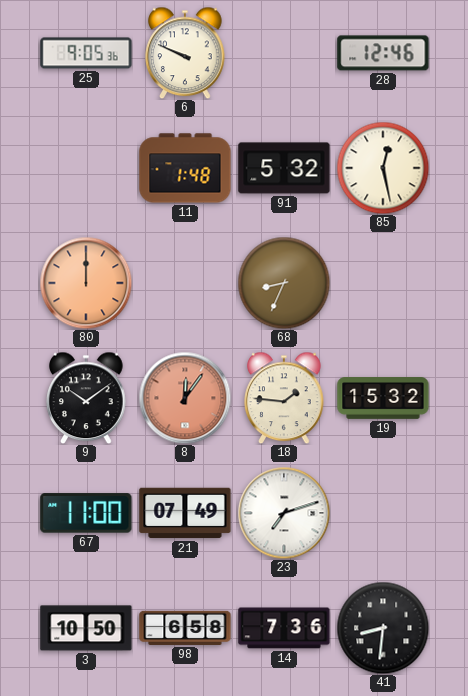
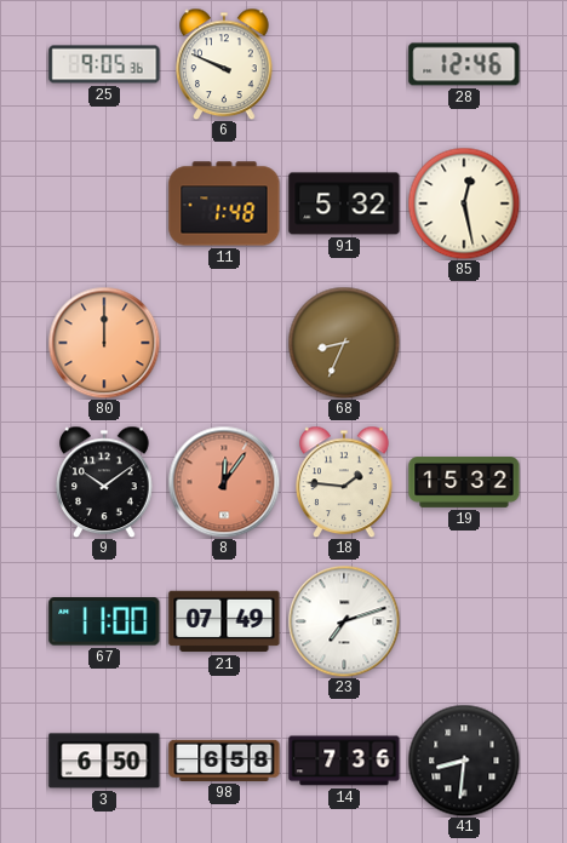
3: 10:50 -> 6:50 (104, 761)
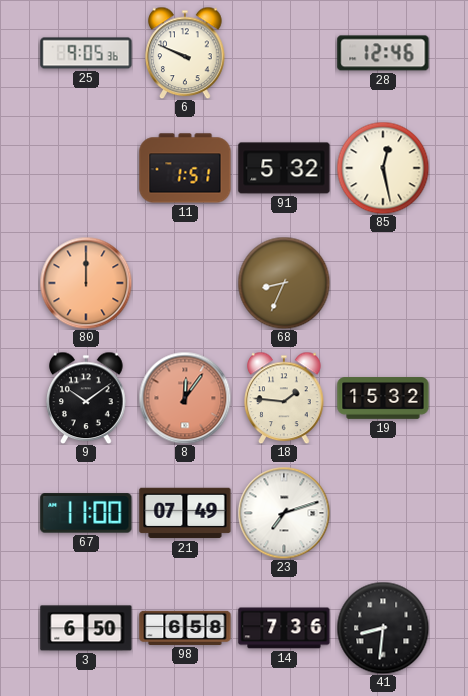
11: 1:48 -> 1:51 (185, 168)
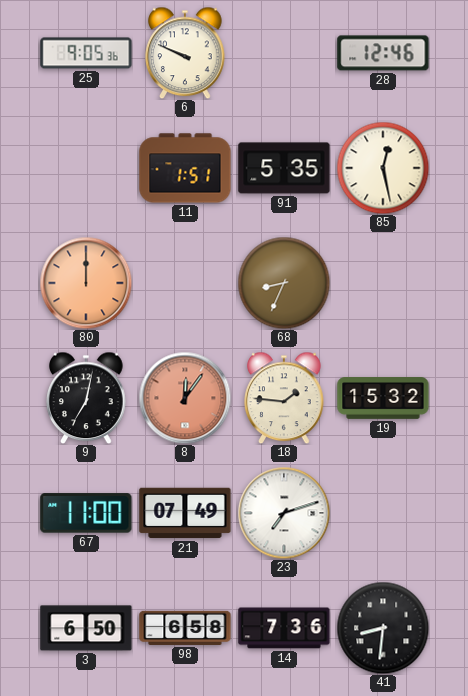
91: 5:32 -> 5:35 (284, 168)
9: 10:09 -> 7:02 (86, 398)
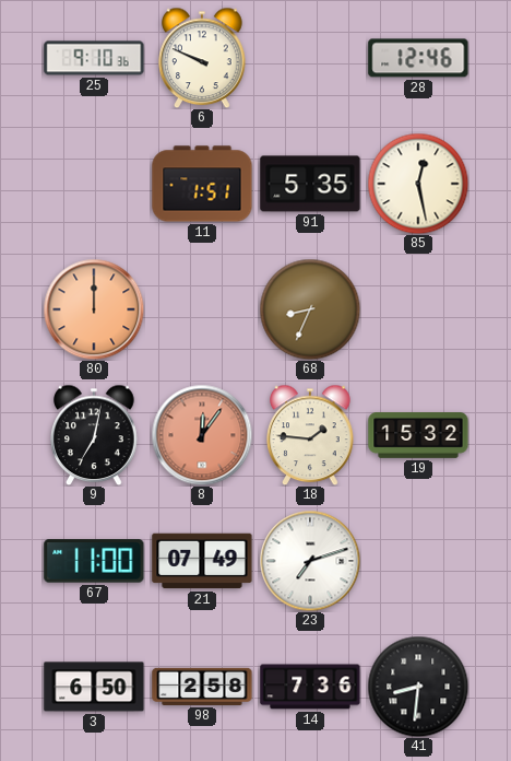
25: 9:05 -> 9:10 (94, 58)
98: 6:58 -> 2:58 (202, 687)
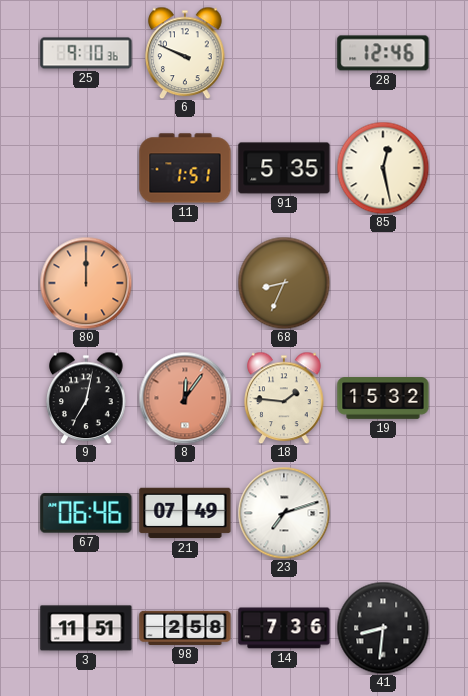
67: 11:00 -> 06:46 (86, 513)
3: 6:50 -> 11:51 (86, 628)
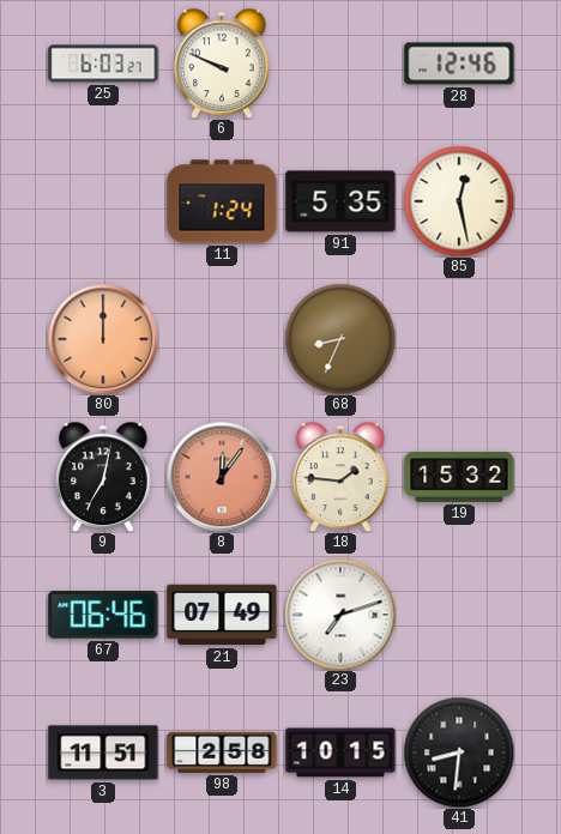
25: 9:10 -> 6:03 (103, 64)
11: 1:51 -> 1:24 (222, 201)
14: 7:36 -> 10:15 (340, 753)
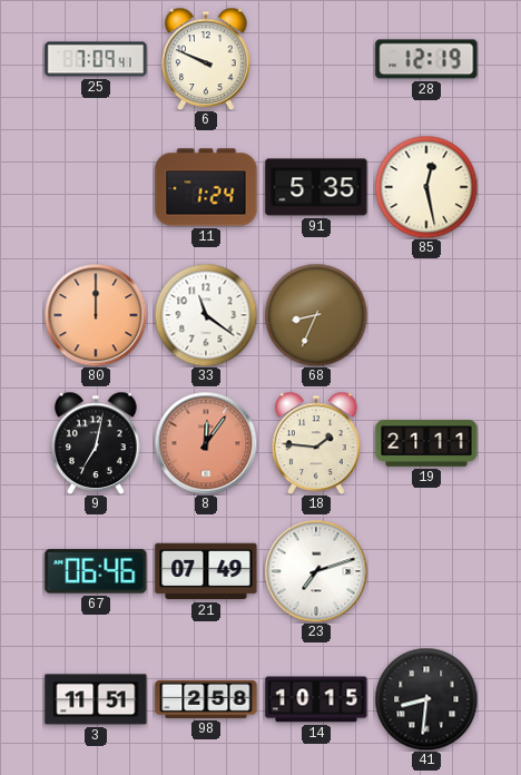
25: 6:03 -> 7:09 (96, 59)
28: 12:46 -> 12:19 (426, 59)
33: none -> 11:21 (206, 315)
19: 15:32 -> 21:11 (426, 443)
